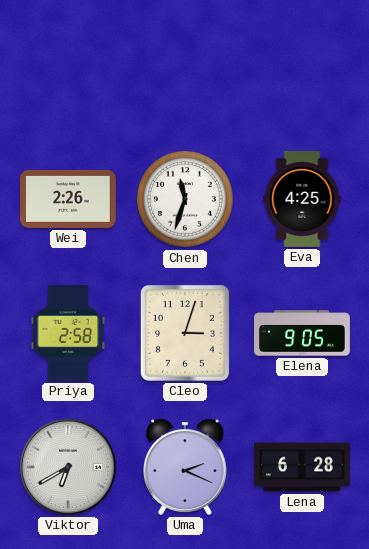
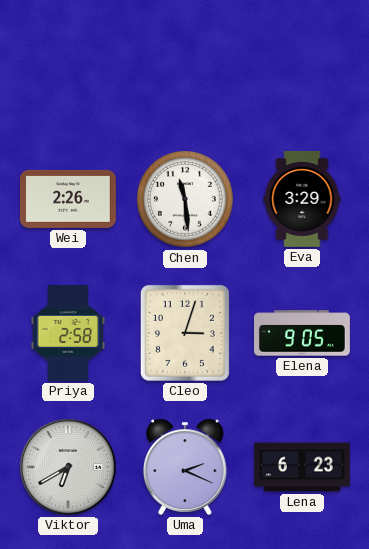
Chen: 11:33 -> 11:29 (186, 200)
Eva: 4:25 -> 3:29 (302, 199)
Lena: 6:28 -> 6:23 (302, 467)
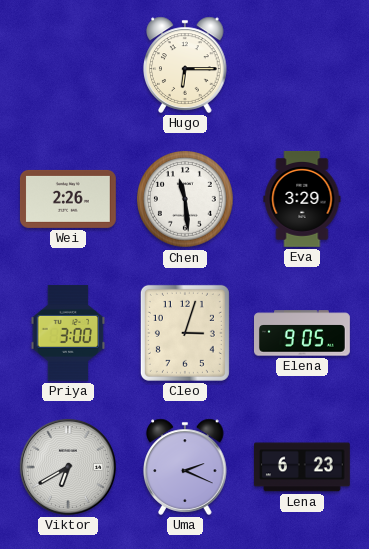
Hugo: none -> 6:15 (185, 65)
Priya: 2:58 -> 3:00 (68, 333)
